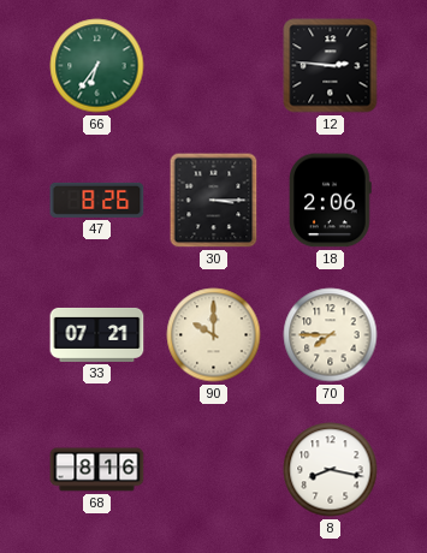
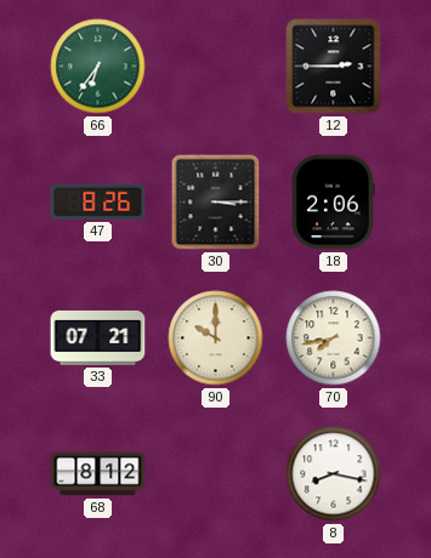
12: 2:46 -> 2:45 (334, 67)
70: 7:45 -> 7:43 (334, 338)
68: 8:16 -> 8:12 (98, 474)
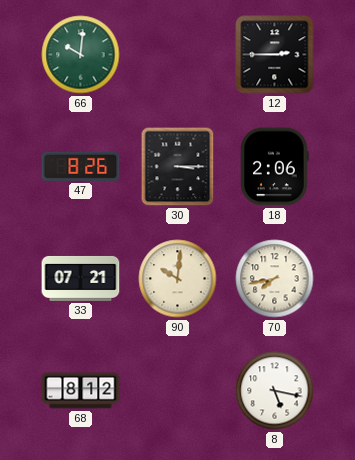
66: 6:36 -> 10:01 (81, 55)
90: 10:00 -> 10:01 (178, 279)
8: 8:17 -> 5:17 (275, 391)
